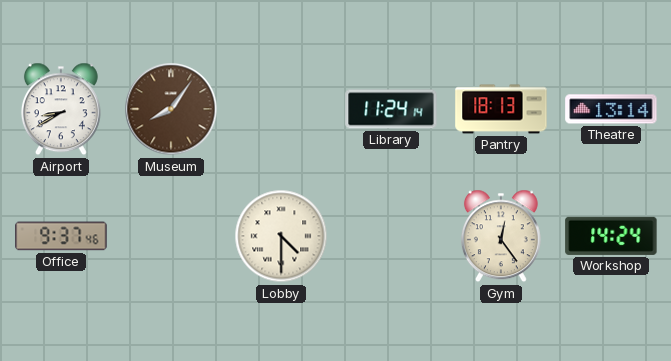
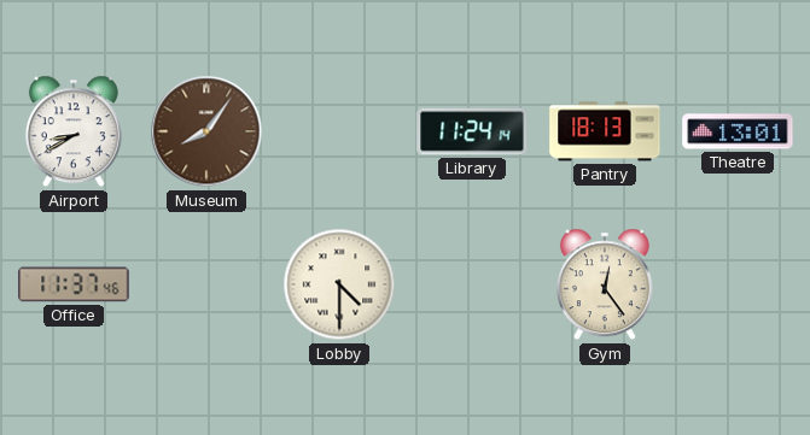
Theatre: 13:14 -> 13:01 (738, 131)
Office: 9:37 -> 11:37 (74, 284)
Workshop: 14:24 -> none (611, 236)
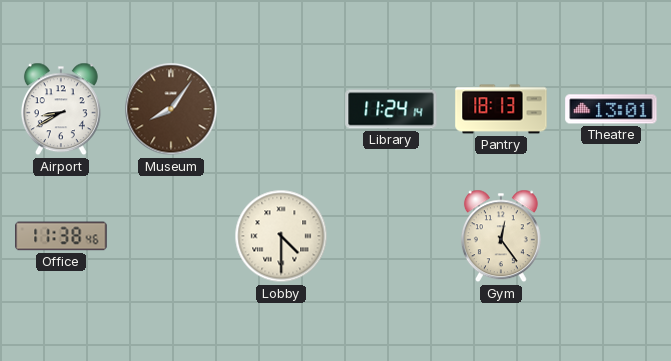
Office: 11:37 -> 11:38 (61, 236)
